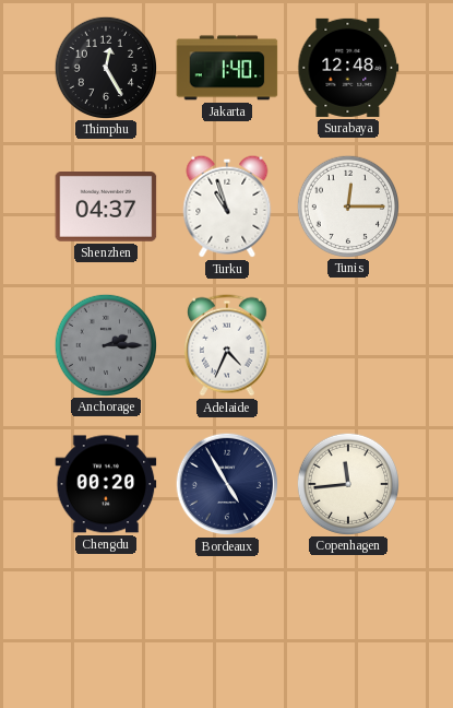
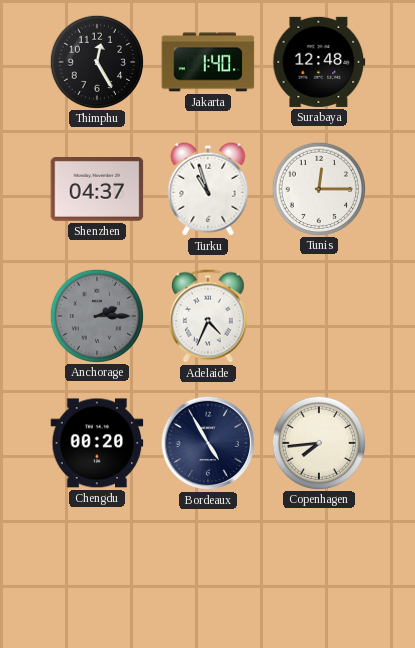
Copenhagen: 11:44 -> 7:44 (318, 442)
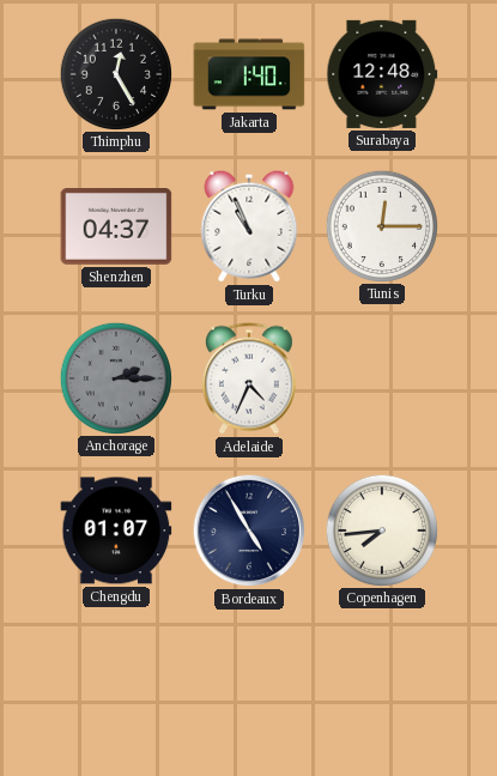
Turku: 10:57 -> 10:56 (249, 226)
Chengdu: 00:20 -> 01:07 (116, 531)
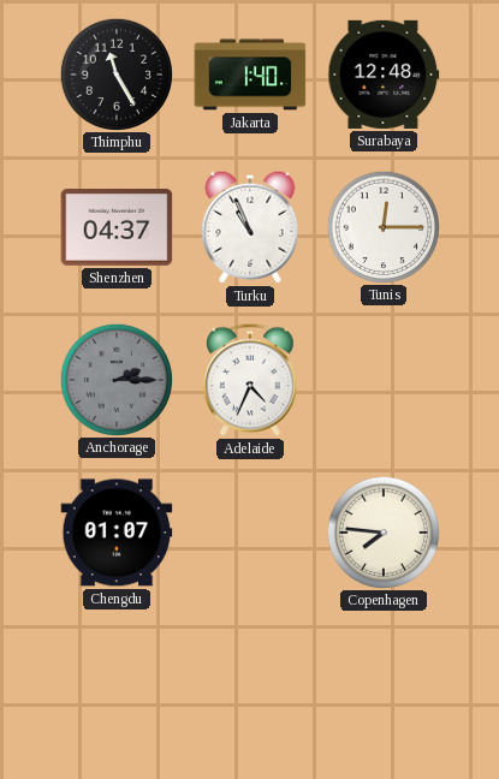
Thimphu: 12:25 -> 11:25 (115, 73)
Bordeaux: 4:55 -> none (249, 531)
Copenhagen: 7:44 -> 7:46 (382, 531)
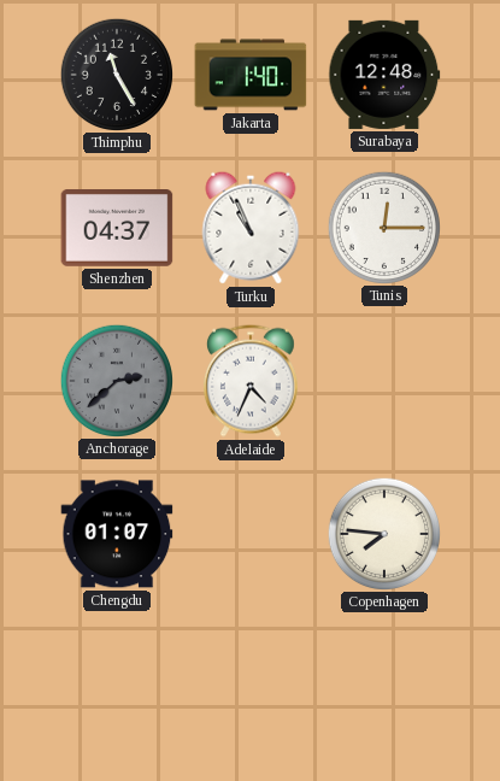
Anchorage: 2:15 -> 2:38 (116, 380)
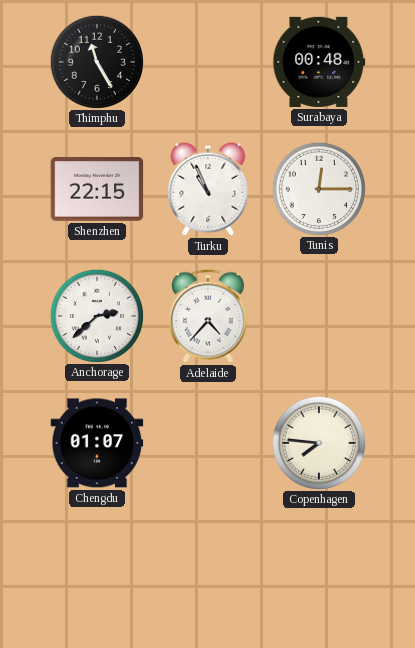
Jakarta: 1:40 -> none (251, 75)
Surabaya: 12:48 -> 00:48 (319, 62)
Shenzhen: 04:37 -> 22:15 (97, 190)
Anchorage dial: grey -> white (96, 315)
Adelaide: 4:34 -> 4:37 (208, 316)
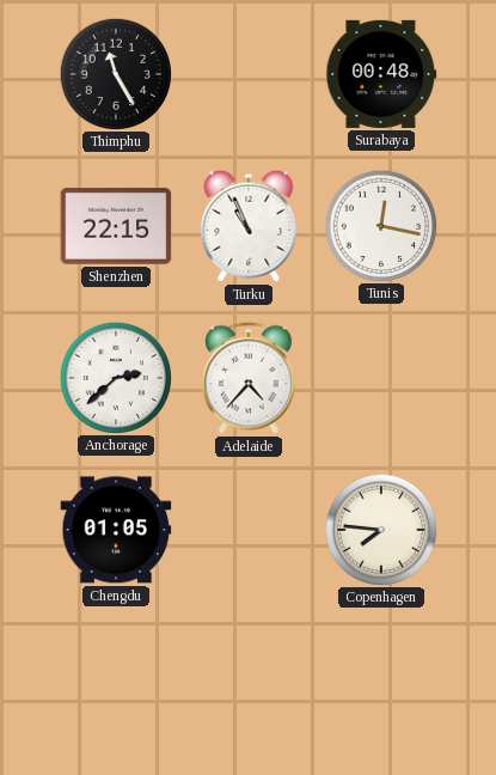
Tunis: 12:15 -> 12:17 (380, 225)
Chengdu: 01:07 -> 01:05 (116, 530)
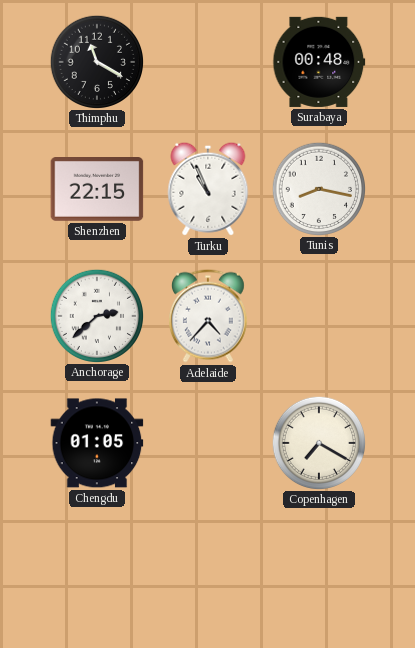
Thimphu: 11:25 -> 11:20 (96, 61)
Tunis: 12:17 -> 8:17 (318, 188)
Copenhagen: 7:46 -> 7:20 (318, 442)
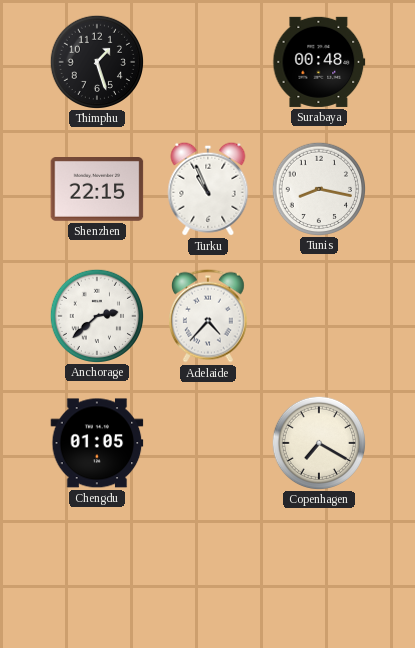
Thimphu: 11:20 -> 1:27 (96, 61)
